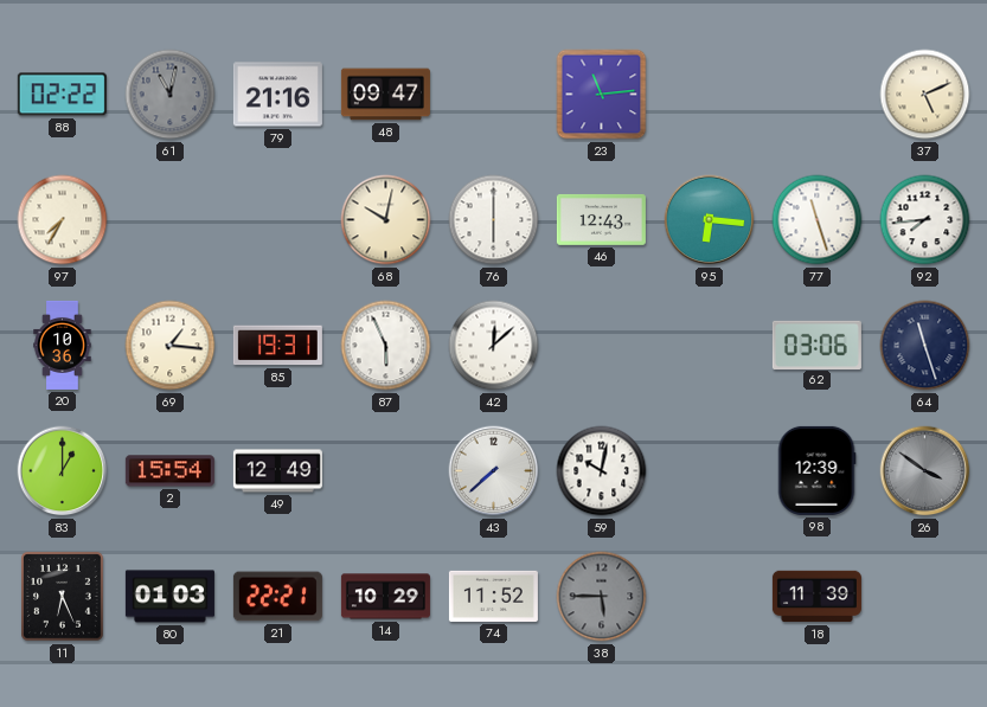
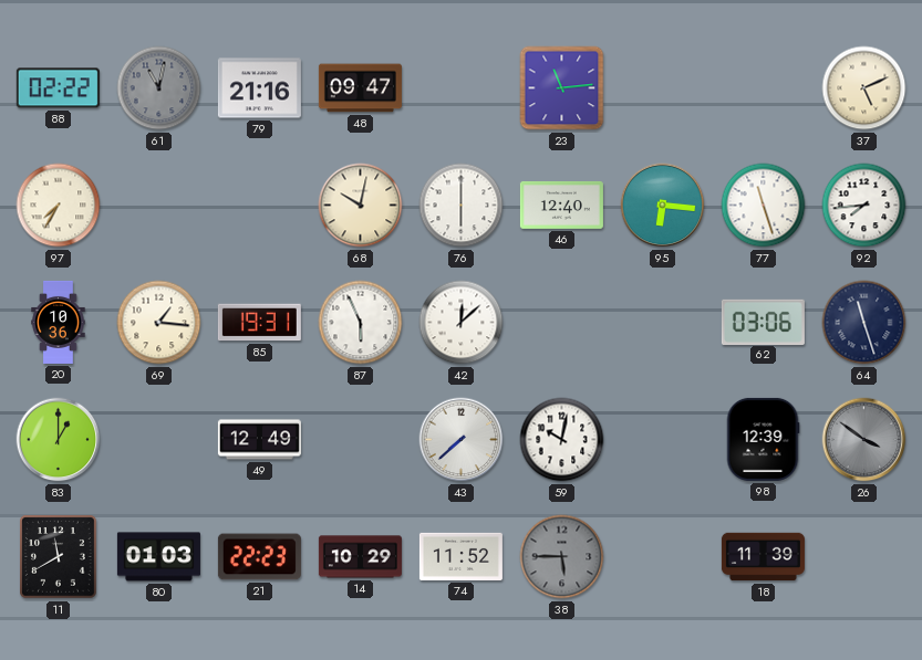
46: 12:43 -> 12:40 (561, 205)
2: 15:54 -> none (169, 471)
11: 6:26 -> 11:40 (59, 557)
21: 22:21 -> 22:23 (259, 557)
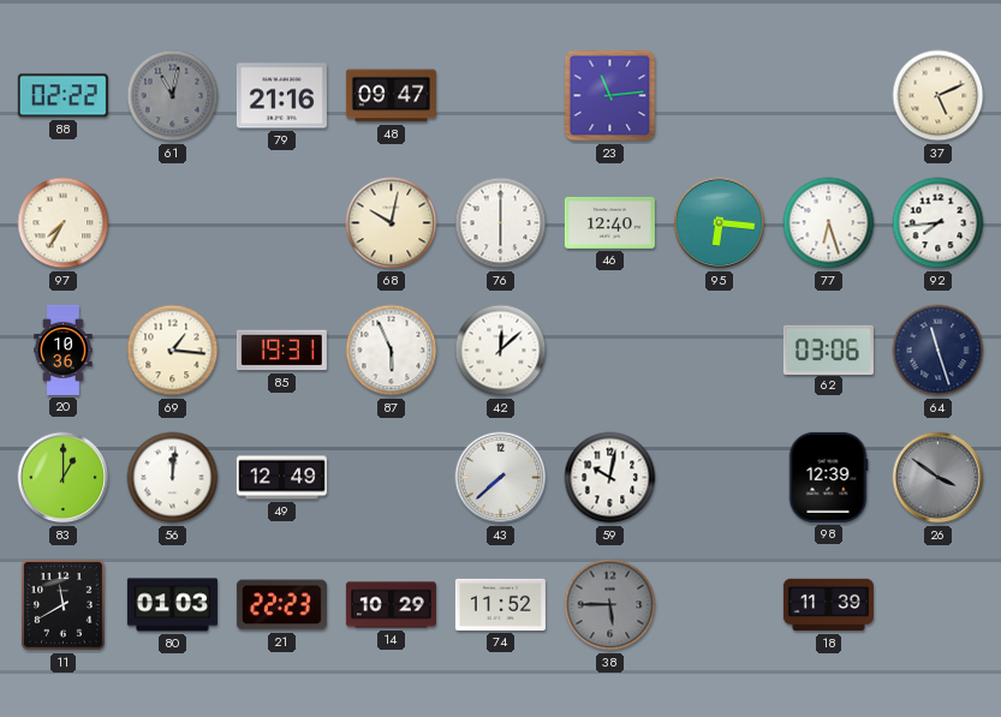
77: 11:27 -> 6:27 (829, 223)
56: none -> 12:01 (173, 478)
